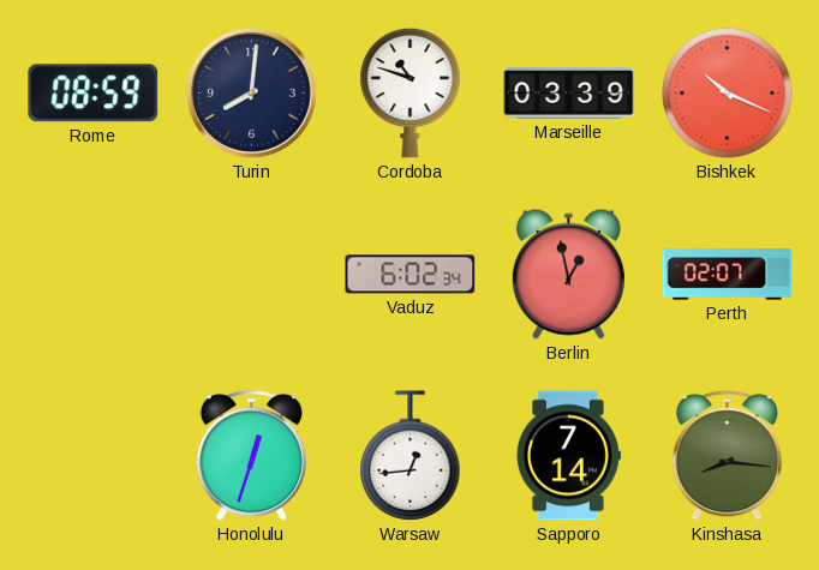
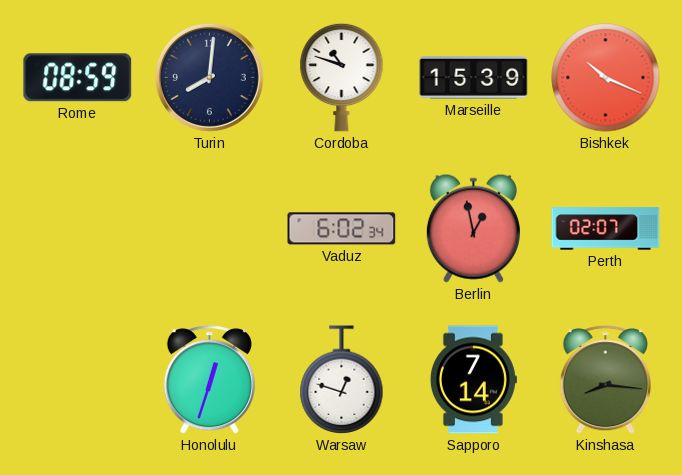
Marseille: 03:39 -> 15:39 (474, 78)
Warsaw: 12:44 -> 12:48 (342, 380)
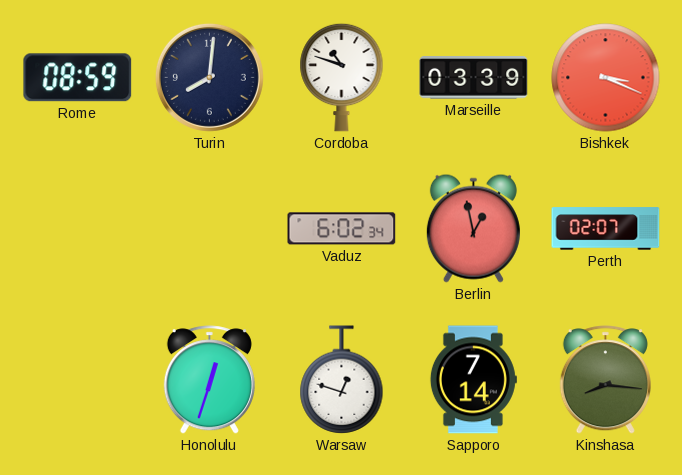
Marseille: 15:39 -> 03:39 (474, 78)
Bishkek: 10:19 -> 3:19 (606, 78)
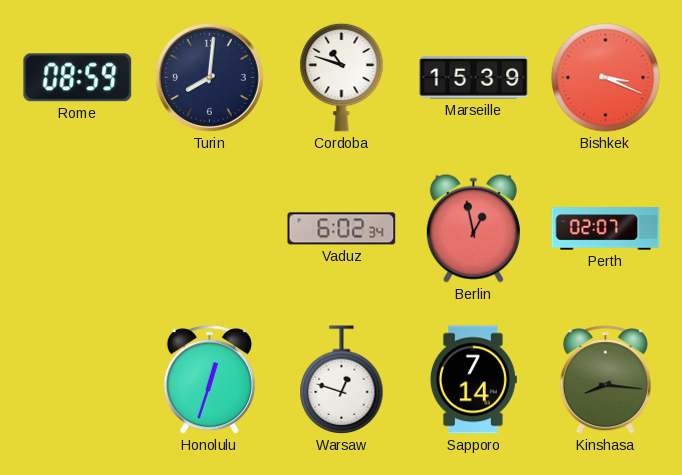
Marseille: 03:39 -> 15:39 (474, 78)
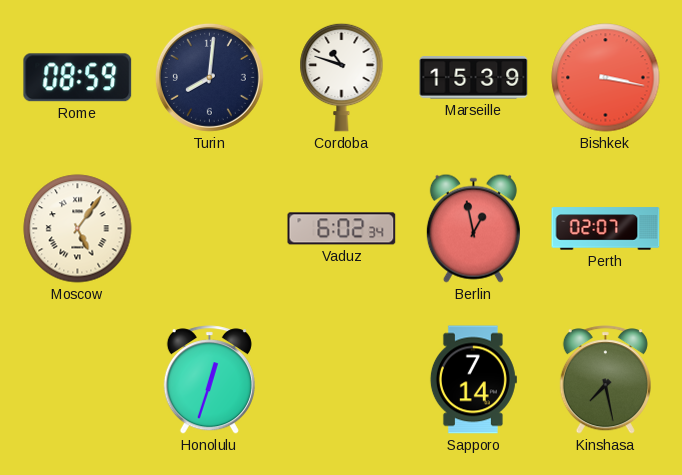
Bishkek: 3:19 -> 3:17 (606, 78)
Moscow: none -> 5:06 (78, 229)
Warsaw: 12:48 -> none (342, 380)
Kinshasa: 8:16 -> 7:28 (605, 380)
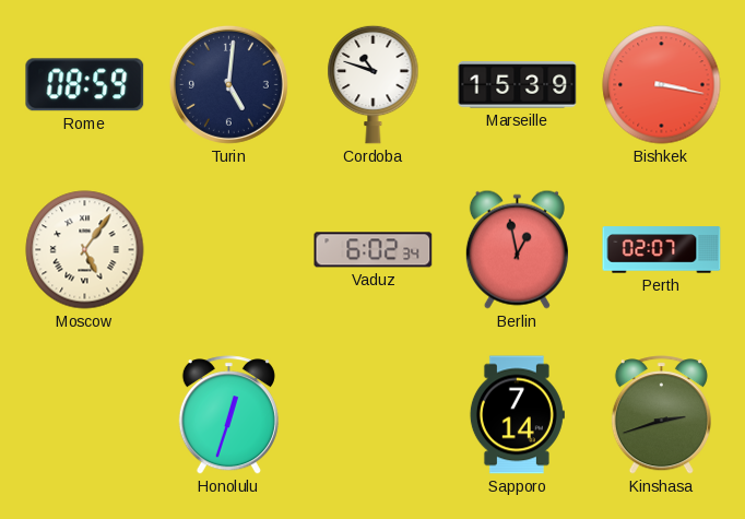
Turin: 8:01 -> 5:01 (228, 84)
Kinshasa: 7:28 -> 2:42 (661, 415)
